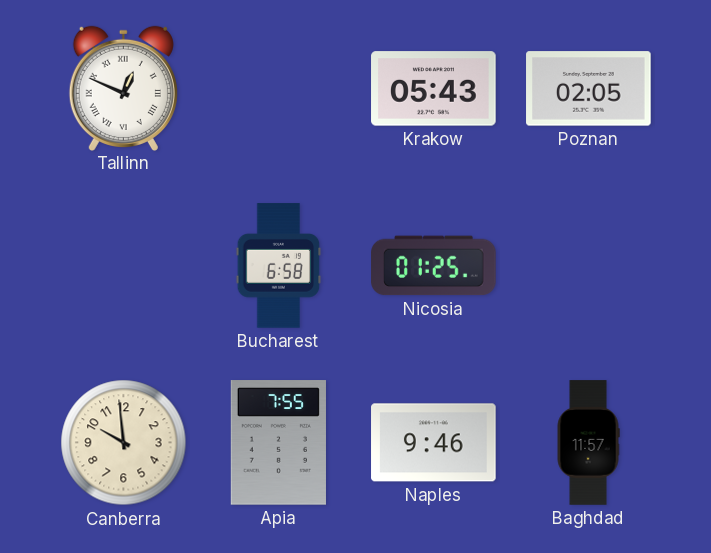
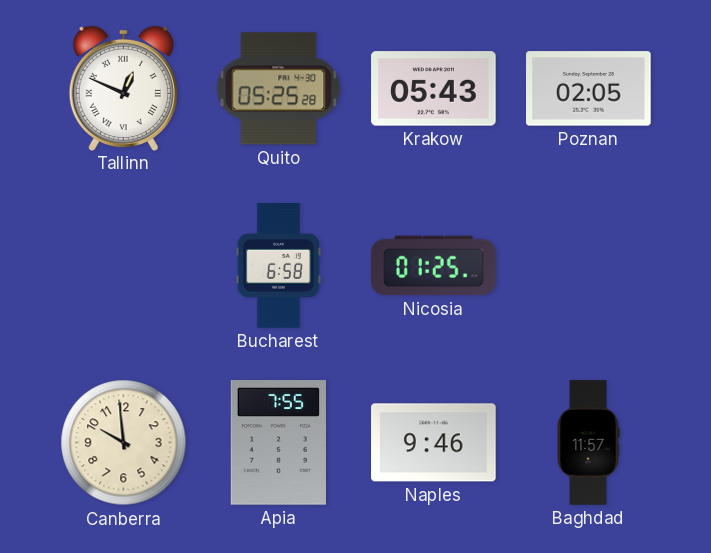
Quito: none -> 05:25 (279, 89)
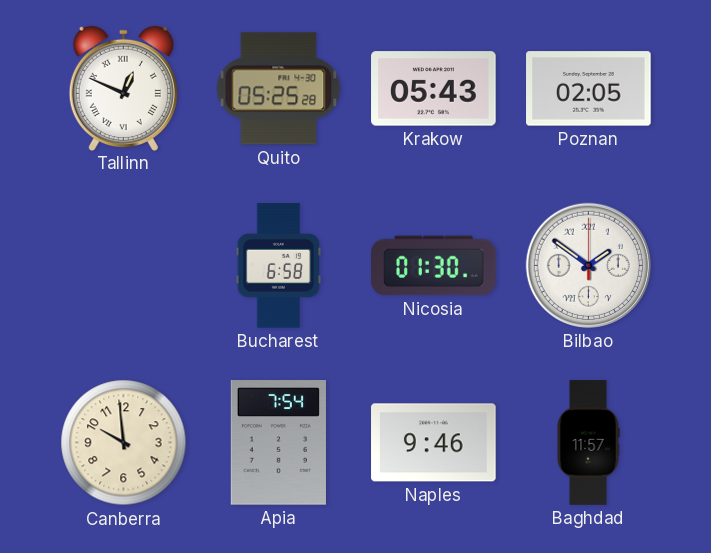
Nicosia: 01:25 -> 01:30 (434, 266)
Bilbao: none -> 1:51 (588, 265)
Apia: 7:55 -> 7:54 (278, 443)
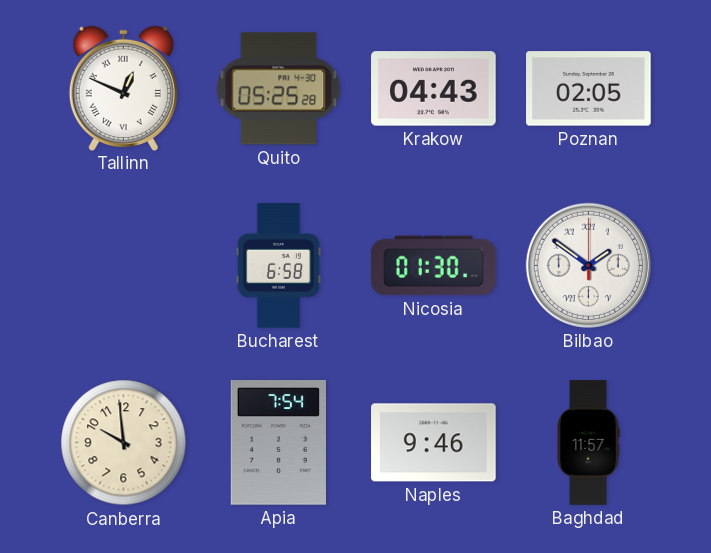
Krakow: 05:43 -> 04:43 (434, 89)
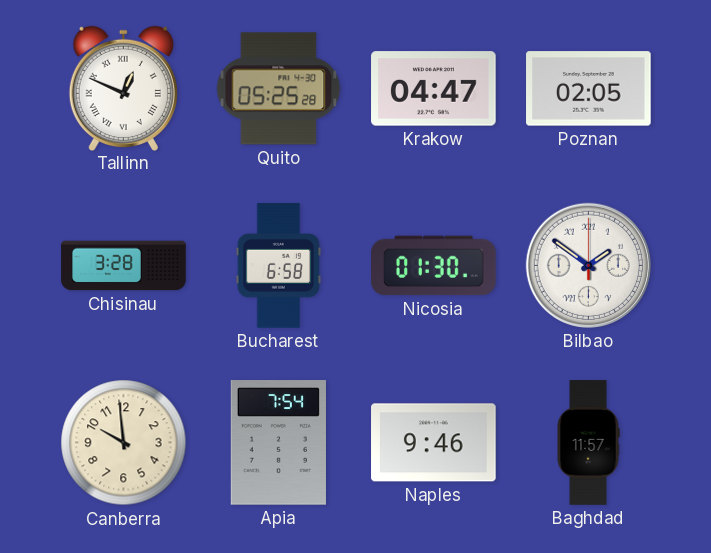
Krakow: 04:43 -> 04:47 (434, 89)
Chisinau: none -> 3:28 (124, 266)
